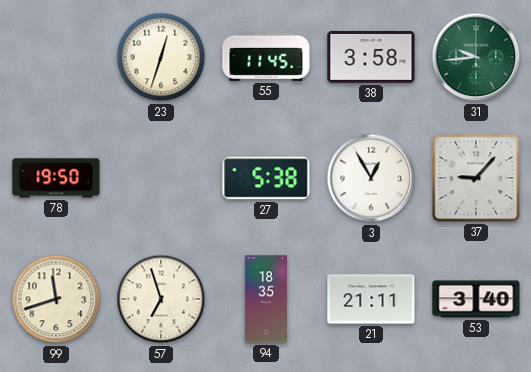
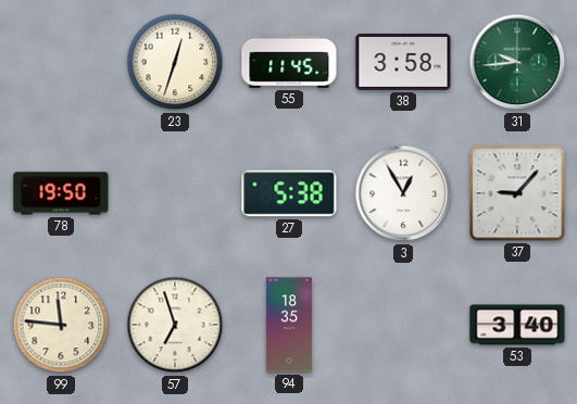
99: 11:42 -> 11:46 (61, 325)
21: 21:11 -> none (371, 299)
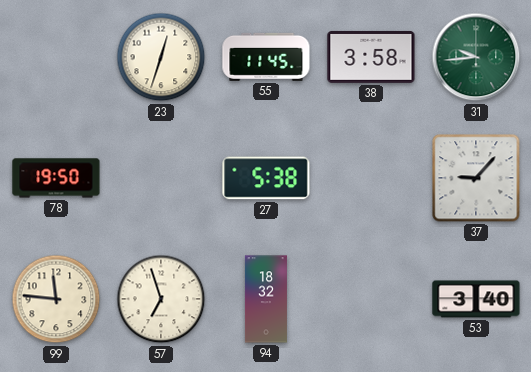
3: 12:55 -> none (403, 193)
94: 18:35 -> 18:32 (266, 299)
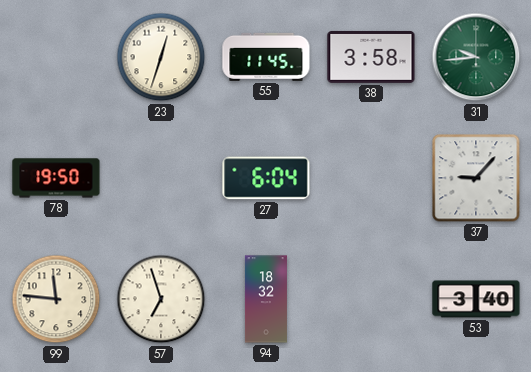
27: 5:38 -> 6:04 (266, 178)
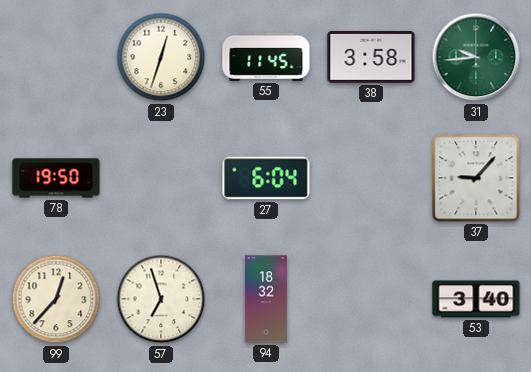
99: 11:46 -> 12:37 (56, 299)
